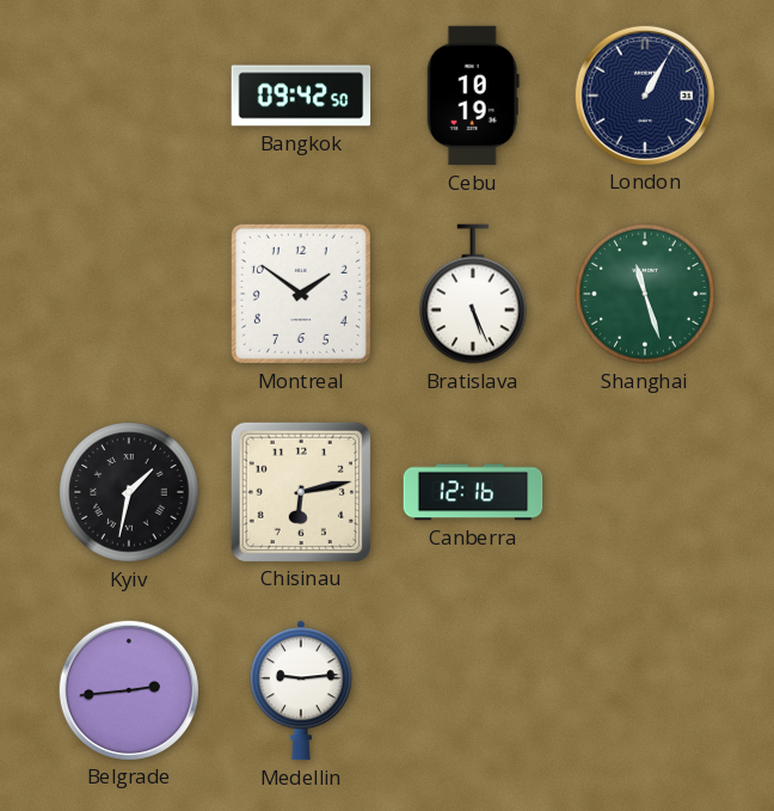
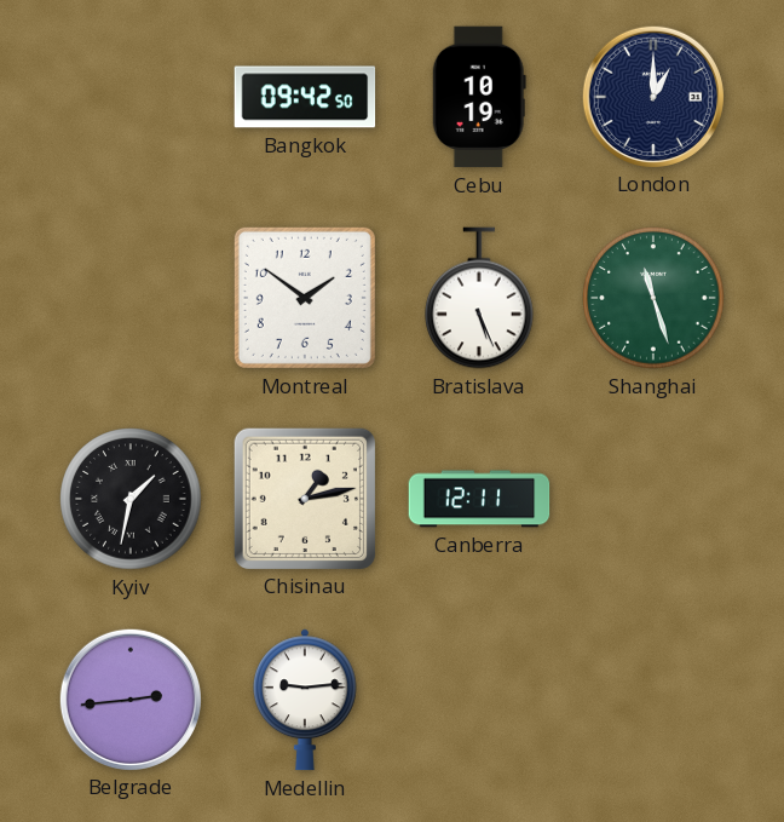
London: 1:05 -> 1:00 (652, 96)
Chisinau: 6:13 -> 1:13 (304, 498)
Canberra: 12:16 -> 12:11 (479, 499)
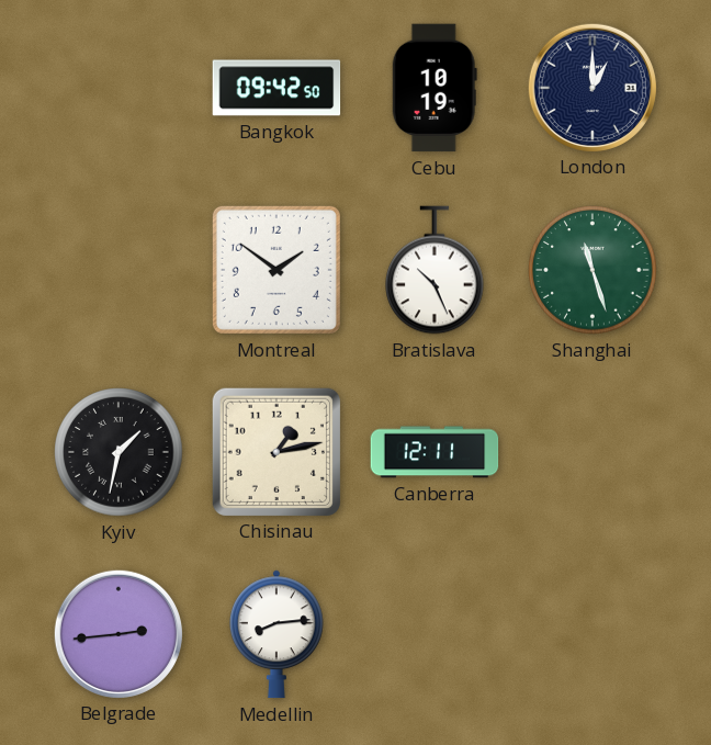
Bratislava: 5:26 -> 10:26 (435, 270)
Medellin: 9:14 -> 8:14 (276, 634)
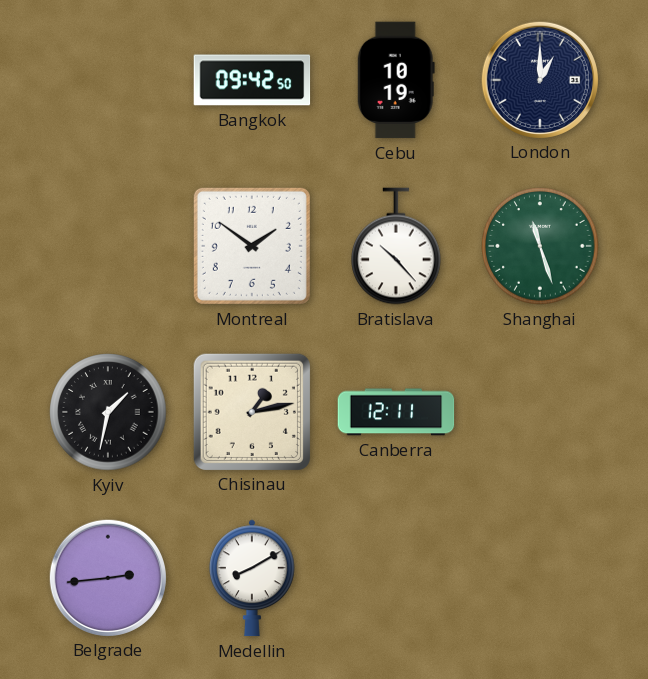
Bratislava: 10:26 -> 10:23 (396, 246)
Medellin: 8:14 -> 8:10 (252, 578)
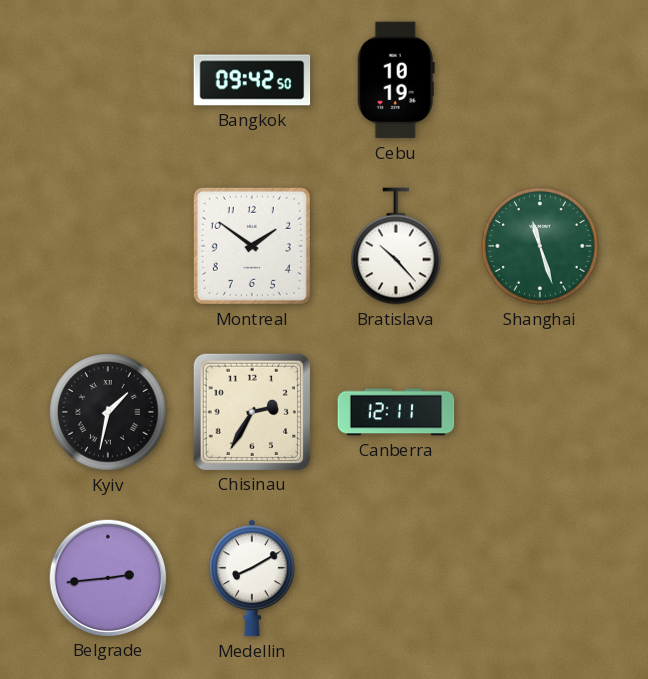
London: 1:00 -> none (539, 79)
Chisinau: 1:13 -> 2:35 (251, 411)
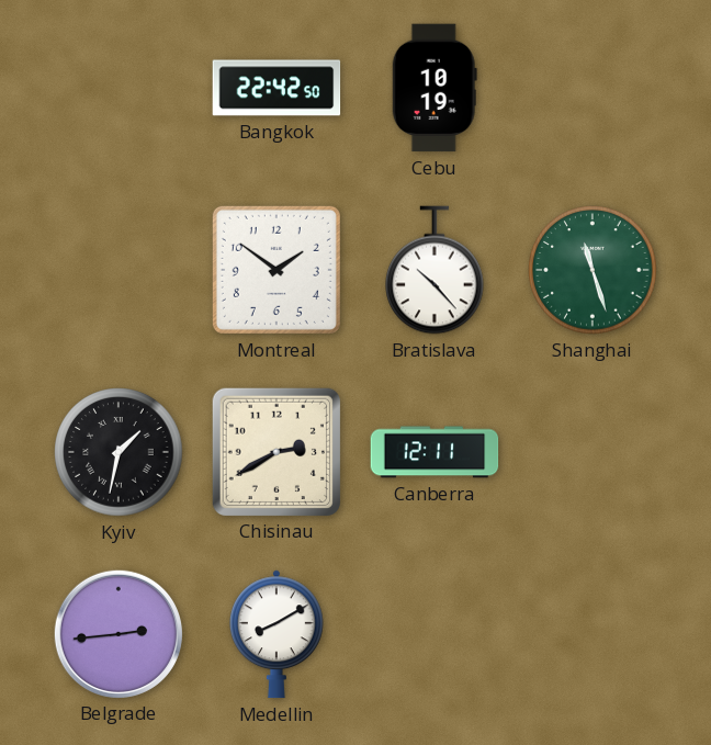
Bangkok: 09:42 -> 22:42 (276, 88)
Chisinau: 2:35 -> 2:40 (275, 451)
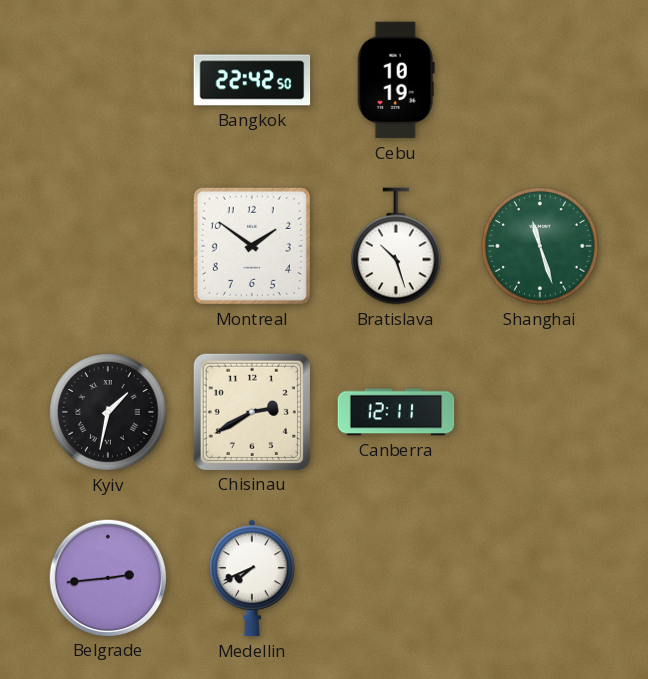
Bratislava: 10:23 -> 10:27 (396, 246)
Medellin: 8:10 -> 7:41 (252, 578)
